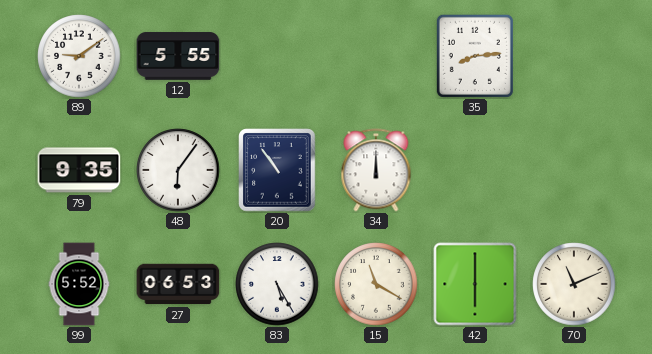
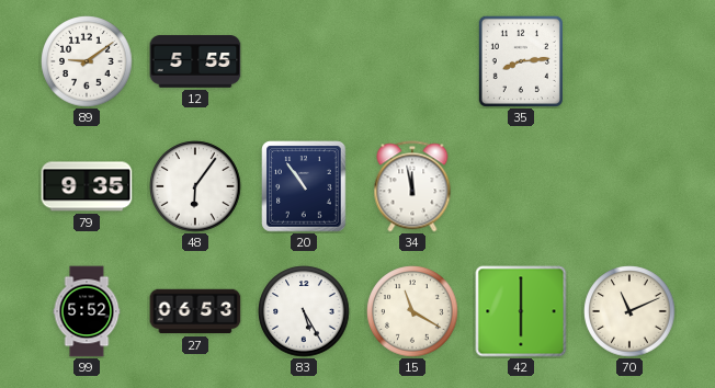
34: 12:00 -> 11:58 (412, 186)
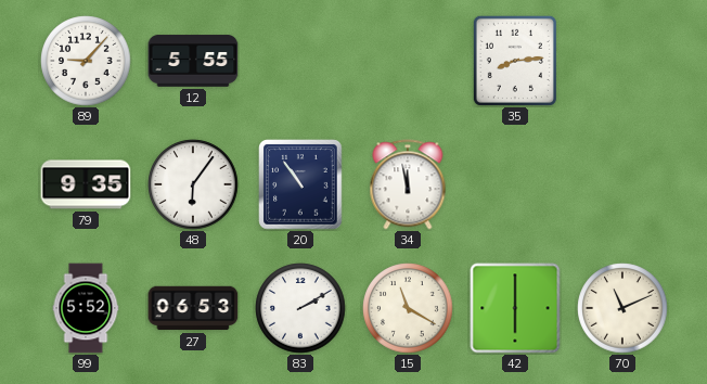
89: 9:09 -> 9:07 (86, 61)
83: 5:25 -> 2:10 (300, 308)
